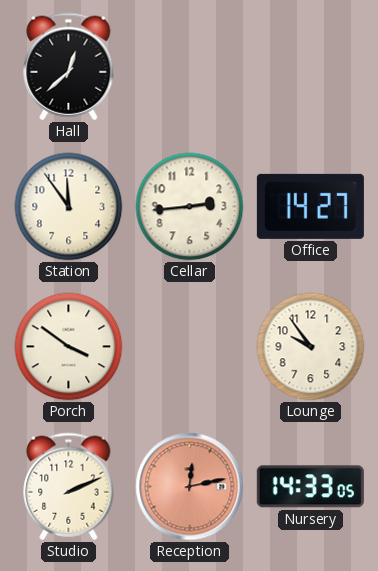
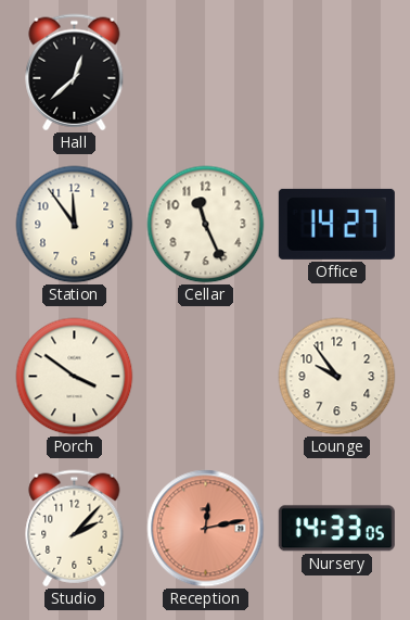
Cellar: 2:44 -> 11:26 (206, 225)
Studio: 2:11 -> 2:07 (75, 529)
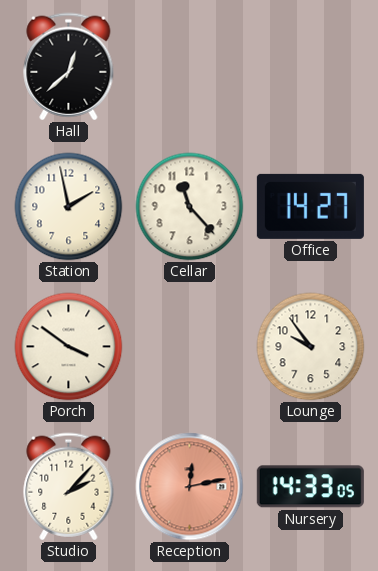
Station: 11:54 -> 1:58 (69, 207)
Cellar: 11:26 -> 11:23 (190, 207)
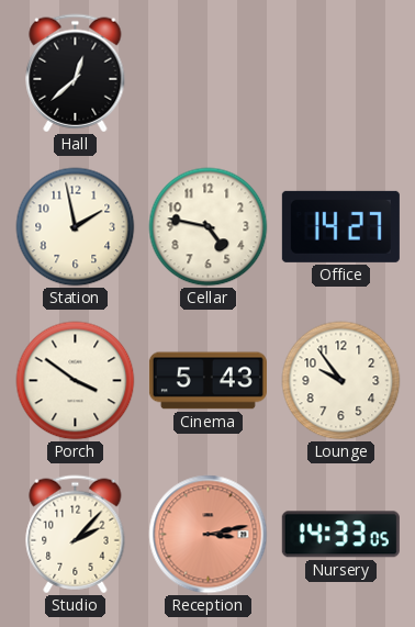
Cellar: 11:23 -> 4:47 (209, 227)
Cinema: none -> 5:43 (207, 381)
Reception: 12:13 -> 3:13 (209, 535)
